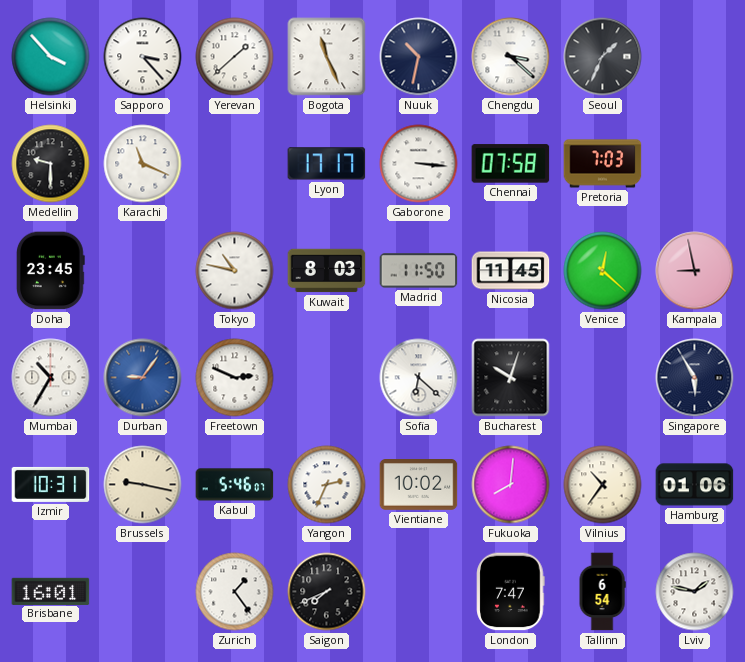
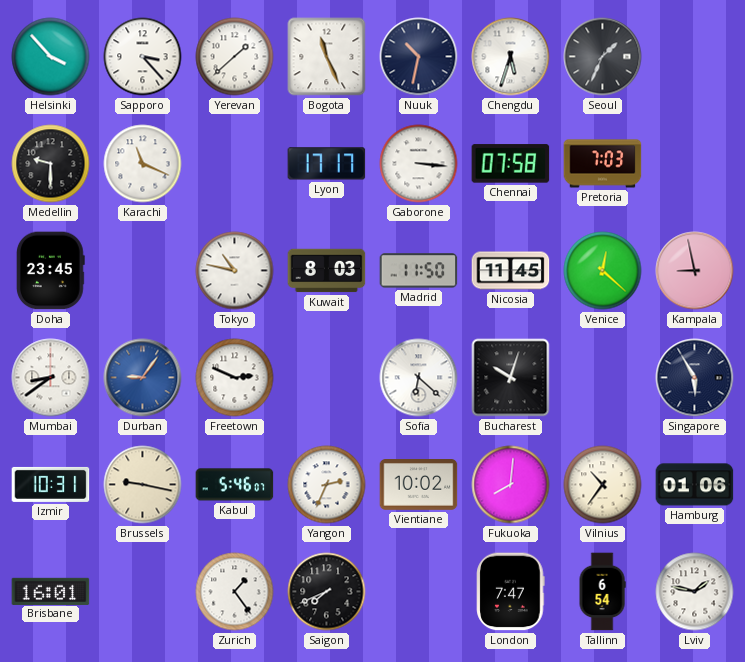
Chengdu: 3:22 -> 5:33 (511, 57)
Mumbai: 10:35 -> 8:39 (51, 378)
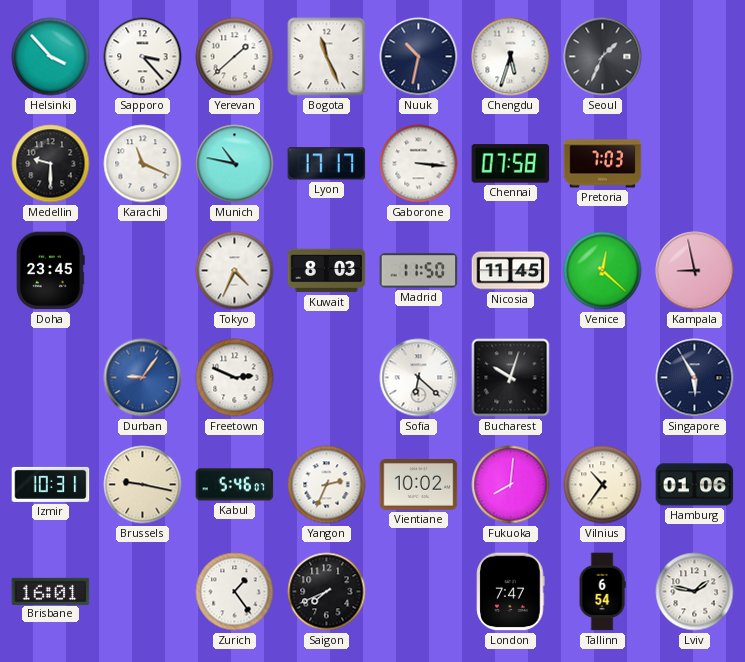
Munich: none -> 10:47 (235, 164)
Tokyo: 10:47 -> 4:34 (235, 271)
Mumbai: 8:39 -> none (51, 378)
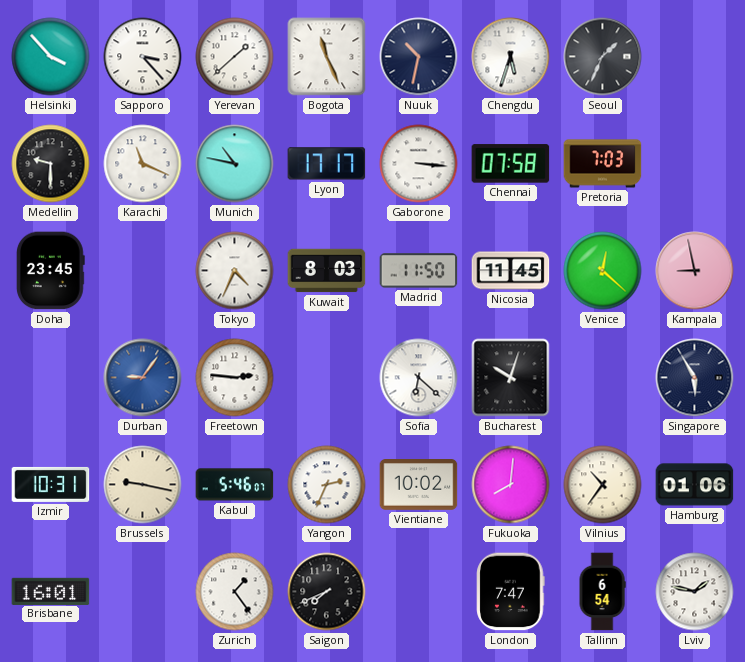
Freetown: 2:49 -> 2:46 (235, 378)
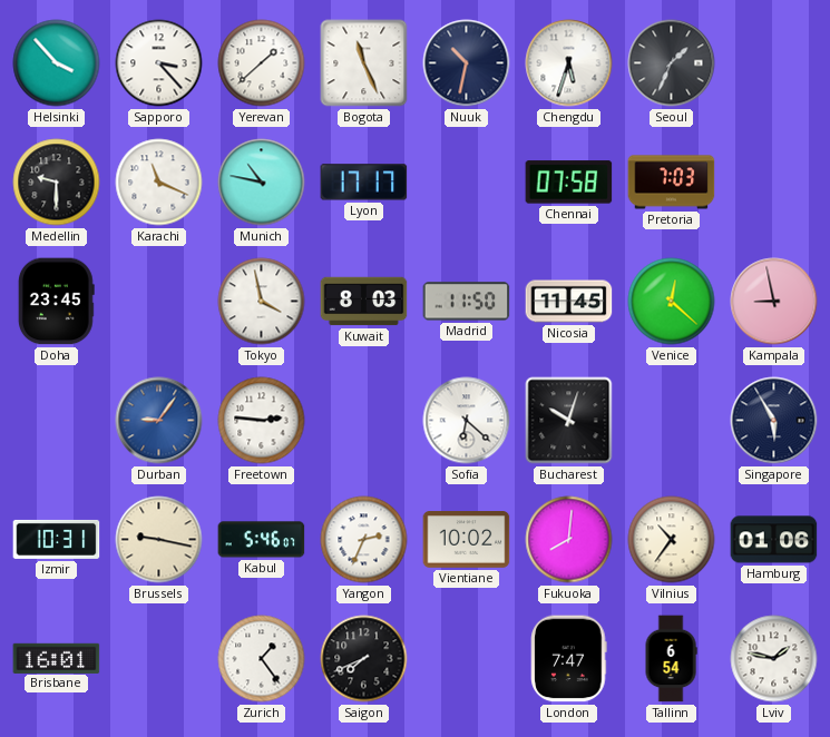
Gaborone: 3:16 -> none (419, 164)
Tokyo: 4:34 -> 3:58 (262, 302)
